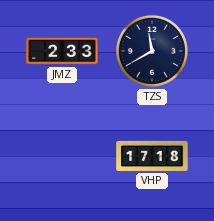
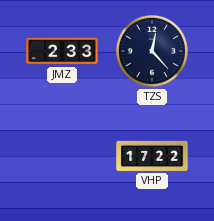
TZS: 11:40 -> 12:23 (152, 51)
VHP: 17:18 -> 17:22 (152, 156)
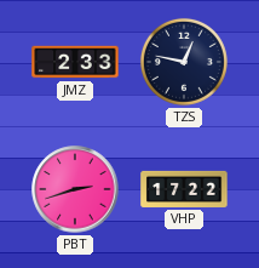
TZS: 12:23 -> 12:47 (184, 62)
PBT: none -> 2:42 (75, 189)
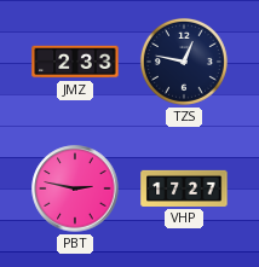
PBT: 2:42 -> 2:47 (75, 188)
VHP: 17:22 -> 17:27 (184, 188)
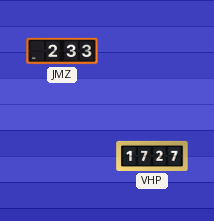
TZS: 12:47 -> none (184, 62)
PBT: 2:47 -> none (75, 188)
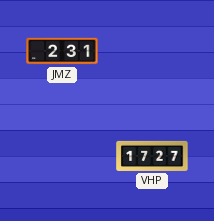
JMZ: 2:33 -> 2:31 (62, 51)
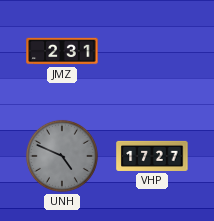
UNH: none -> 4:49 (62, 156)
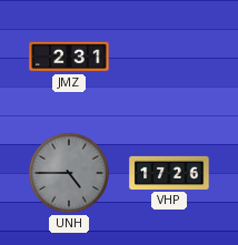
UNH: 4:49 -> 4:45 (69, 173)
VHP: 17:27 -> 17:26 (169, 173)
